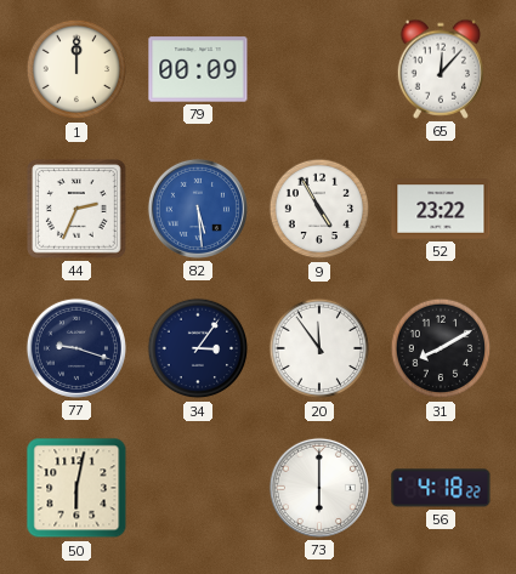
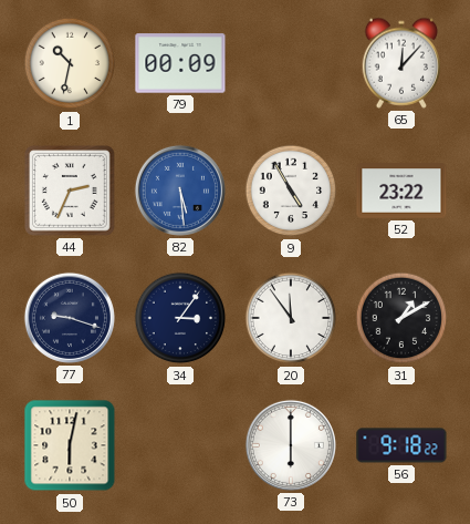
1: 12:00 -> 10:32 (70, 63)
31: 8:10 -> 1:10 (401, 318)
56: 4:18 -> 9:18 (401, 445)
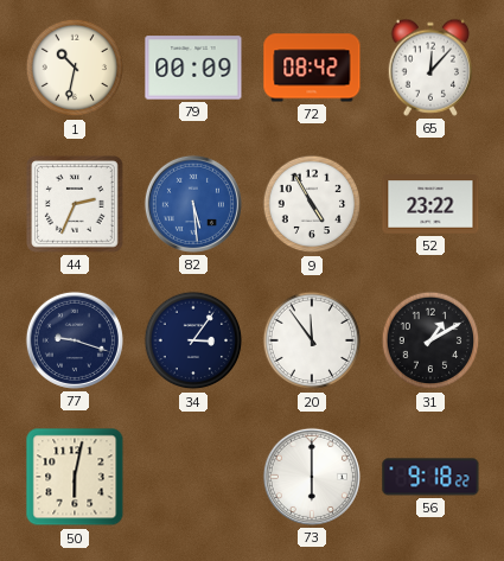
72: none -> 08:42 (312, 68)
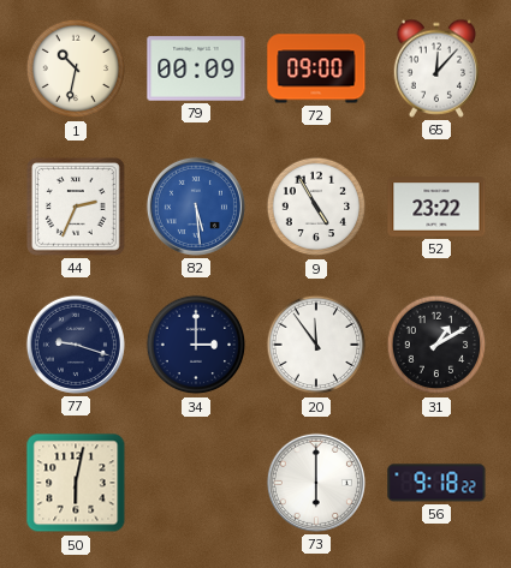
72: 08:42 -> 09:00 (316, 68)
34: 3:06 -> 3:00 (196, 345)
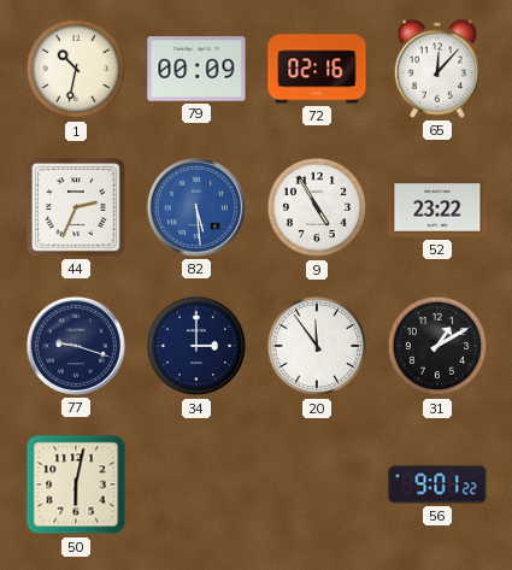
72: 09:00 -> 02:16 (317, 69)
73: 6:00 -> none (316, 483)
56: 9:18 -> 9:01 (437, 484)
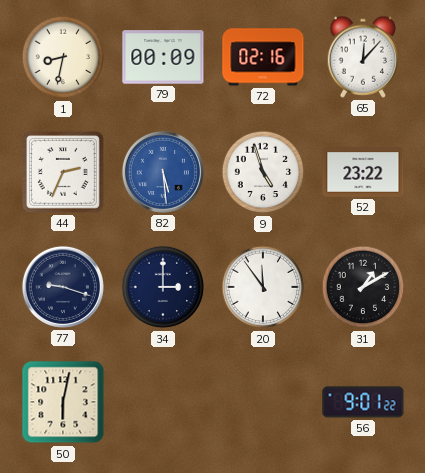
1: 10:32 -> 8:32 (63, 57)
9: 4:55 -> 4:57 (263, 172)
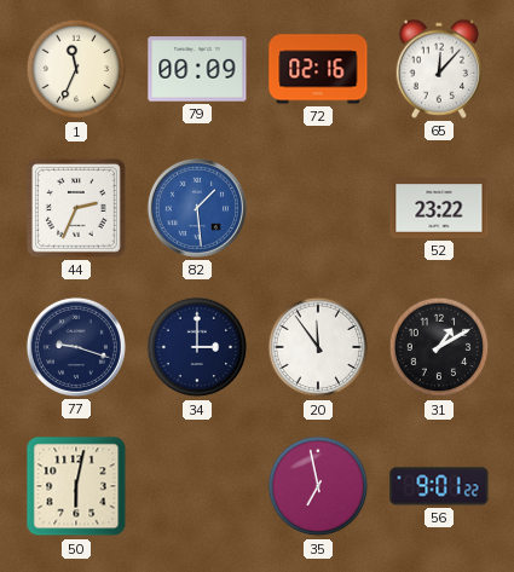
1: 8:32 -> 11:34 (76, 69)
82: 5:29 -> 1:29 (197, 208)
9: 4:57 -> none (263, 172)
35: none -> 6:58 (318, 486)
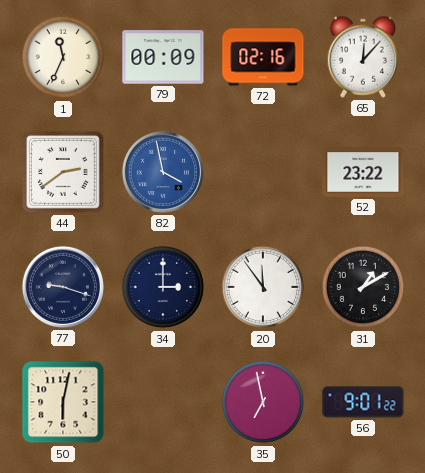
44: 2:34 -> 2:39 (64, 173)
82: 1:29 -> 3:58 (163, 172)
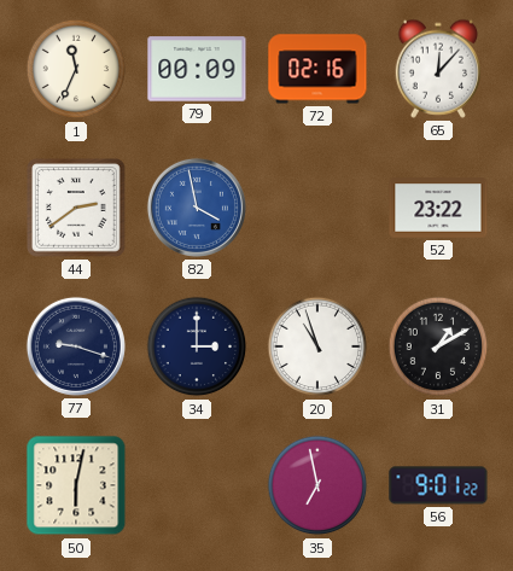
20: 11:54 -> 10:57 (317, 346)
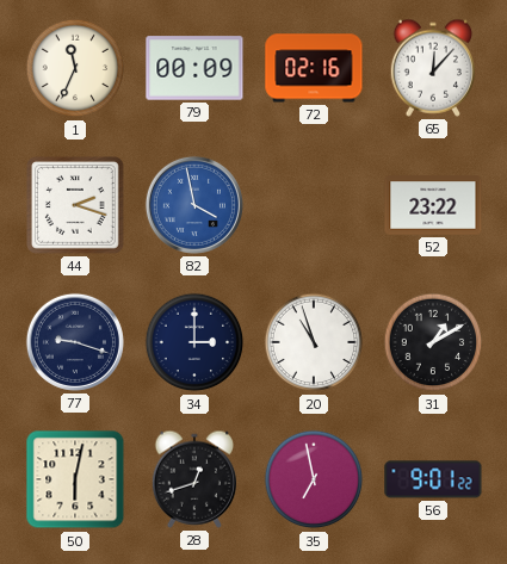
44: 2:39 -> 2:18 (76, 206)
28: none -> 12:42 (193, 479)
